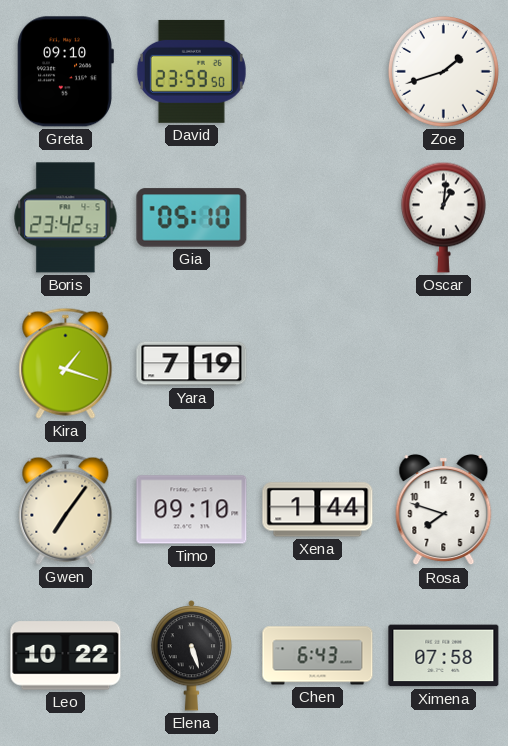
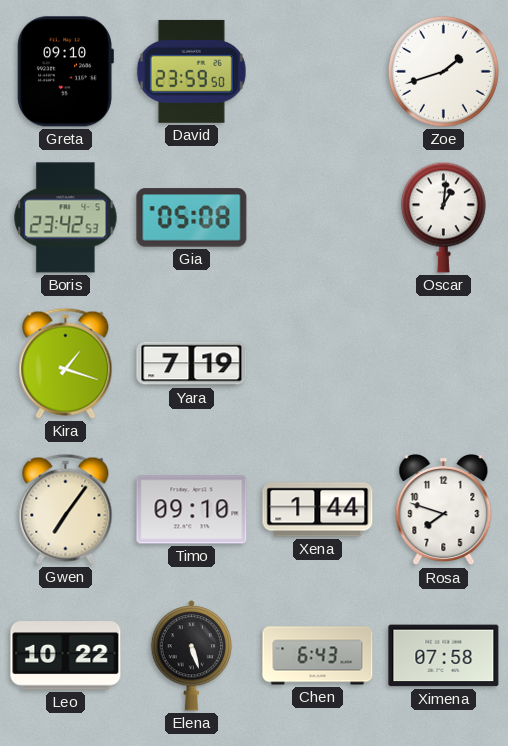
Gia: 05:10 -> 05:08 (192, 218)
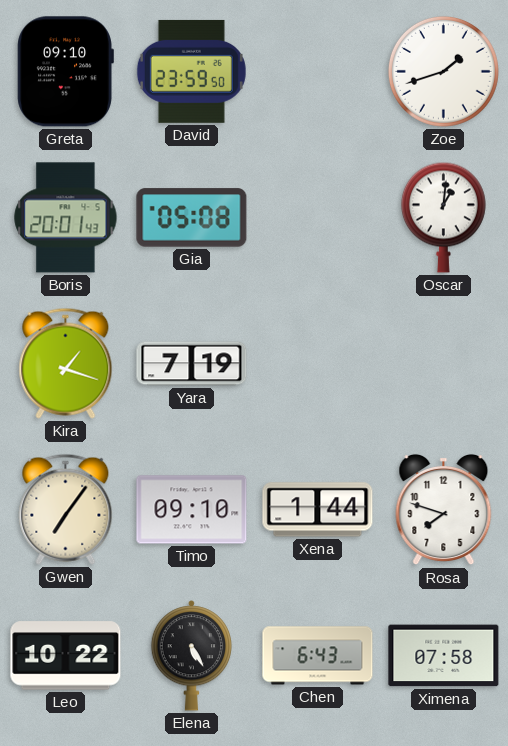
Boris: 23:42 -> 20:01 (66, 218)
Elena: 5:27 -> 5:25 (191, 656)
